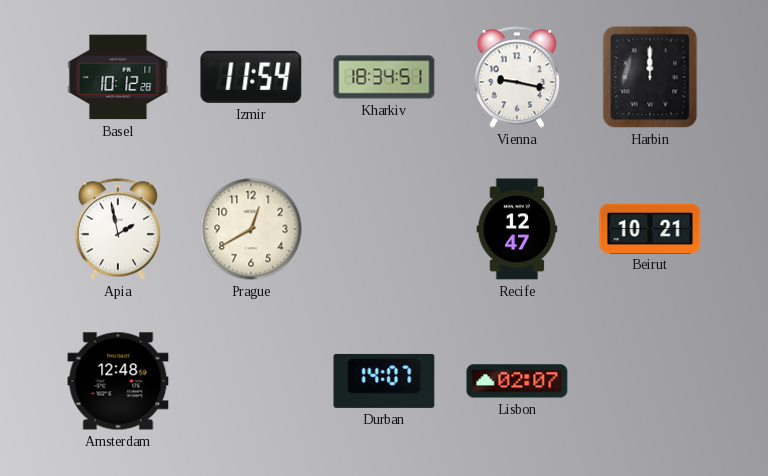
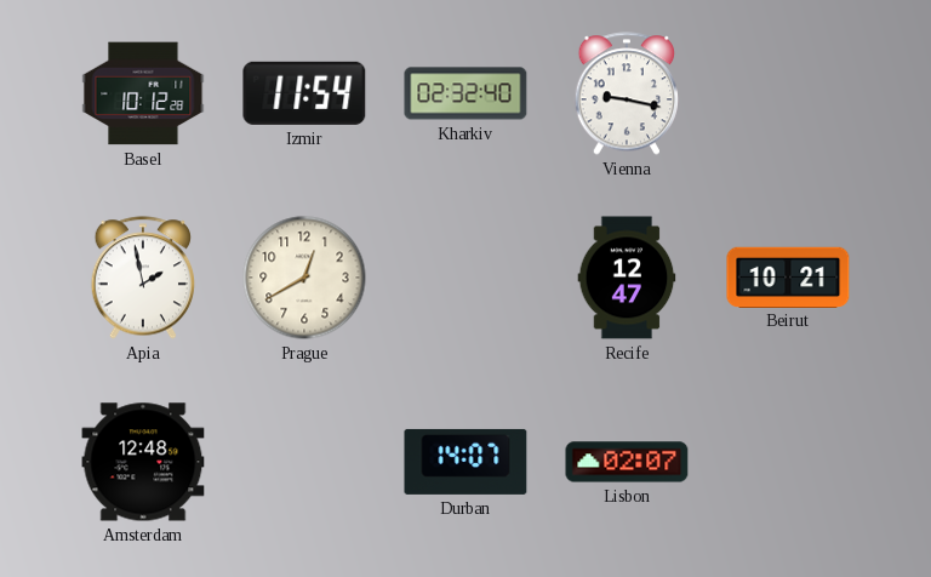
Kharkiv: 18:34 -> 02:32 (465, 93)
Harbin: 12:00 -> none (650, 77)
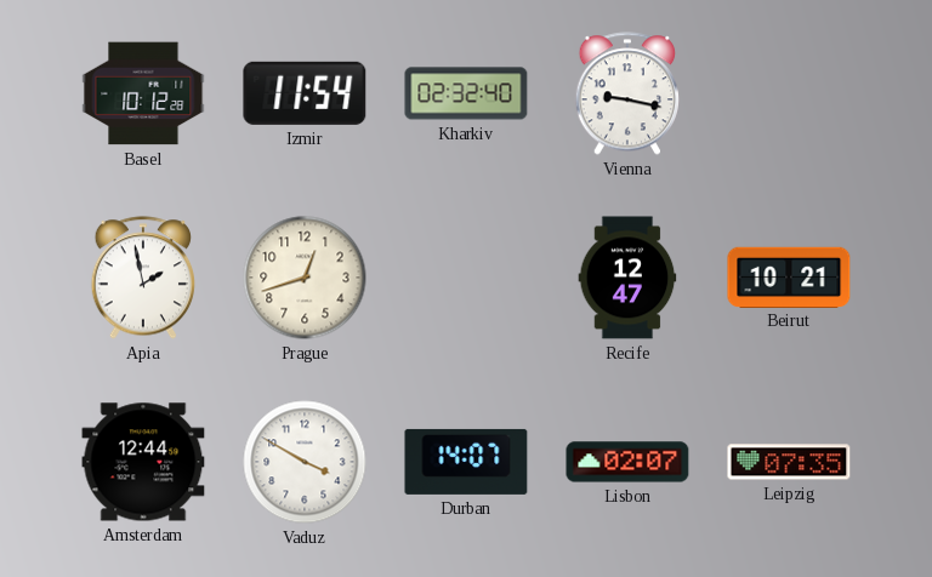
Prague: 12:40 -> 12:42 (305, 278)
Amsterdam: 12:48 -> 12:44 (143, 462)
Vaduz: none -> 3:50 (305, 462)
Leipzig: none -> 07:35 (789, 462)
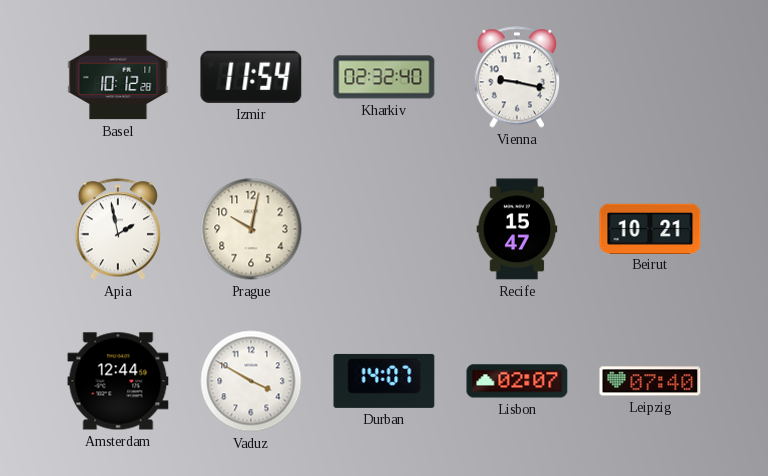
Prague: 12:42 -> 10:02 (251, 229)
Recife: 12:47 -> 15:47 (517, 229)
Leipzig: 07:35 -> 07:40 (650, 381)
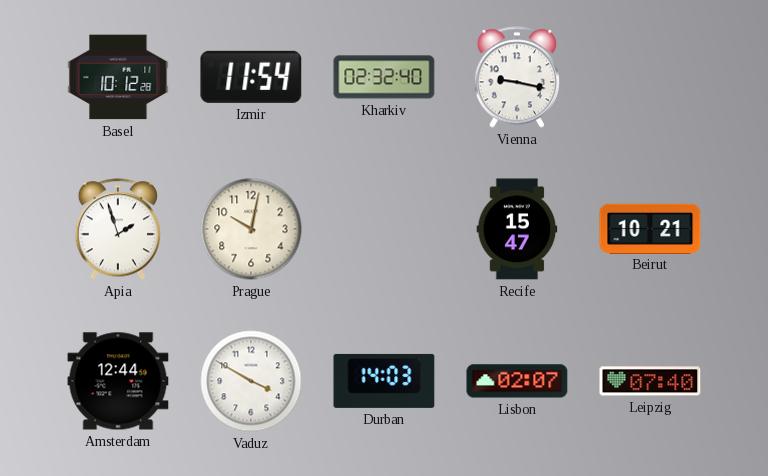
Apia: 1:58 -> 1:57 (118, 229)
Durban: 14:07 -> 14:03 (384, 381)
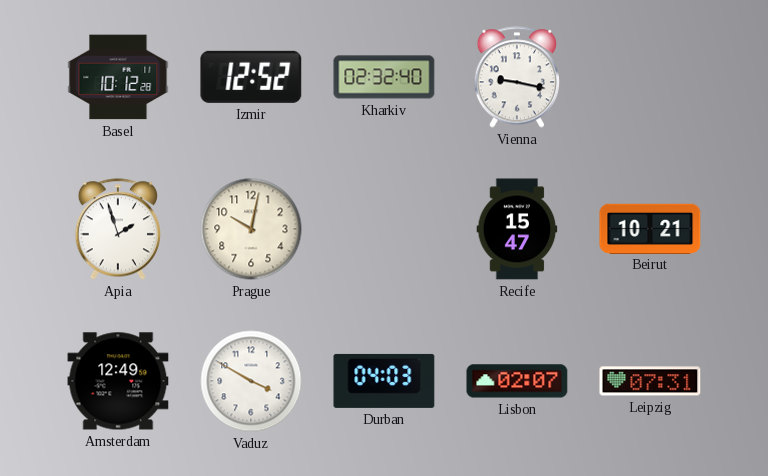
Izmir: 11:54 -> 12:52 (251, 77)
Amsterdam: 12:44 -> 12:49 (118, 381)
Durban: 14:03 -> 04:03 (384, 381)
Leipzig: 07:40 -> 07:31 (650, 381)
